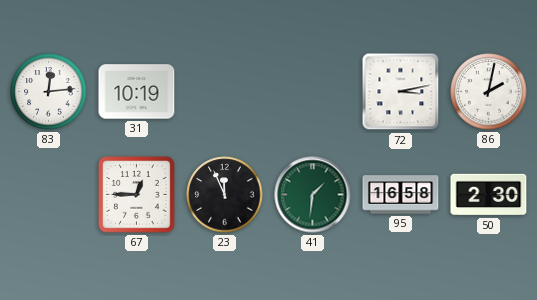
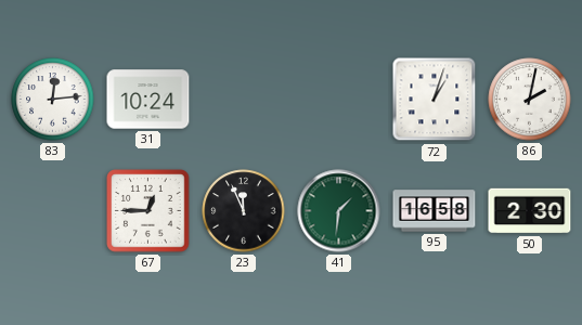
31: 10:19 -> 10:24 (148, 100)
72: 3:13 -> 1:03 (435, 100)
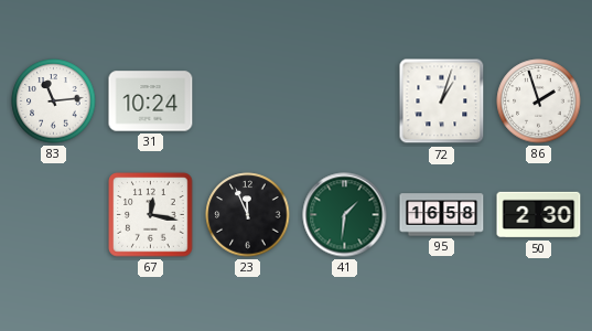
83: 12:14 -> 11:14 (54, 102)
86: 2:02 -> 1:57 (539, 102)
67: 12:45 -> 12:17 (151, 215)
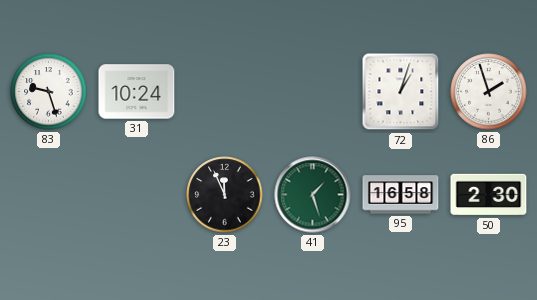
83: 11:14 -> 9:27 (49, 92)
67: 12:17 -> none (151, 215)
41: 1:31 -> 1:27 (313, 195)
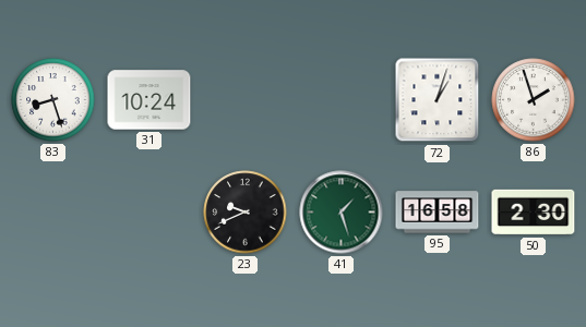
83: 9:27 -> 8:27 (53, 100)
23: 11:56 -> 9:41 (246, 213)
